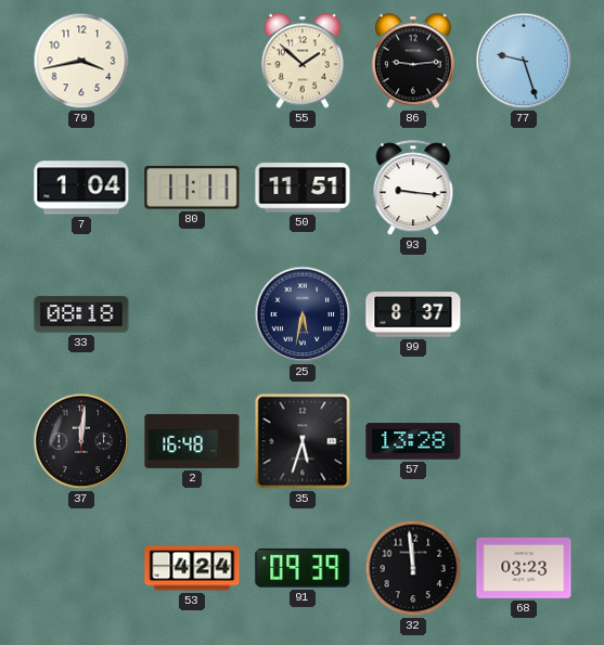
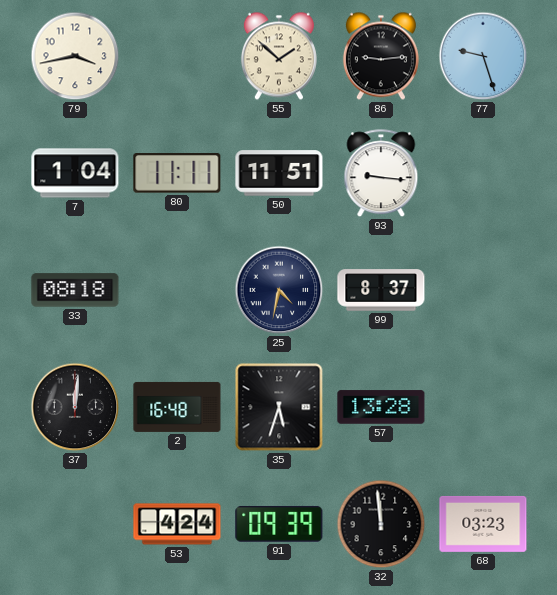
25: 5:32 -> 4:32 (279, 290)
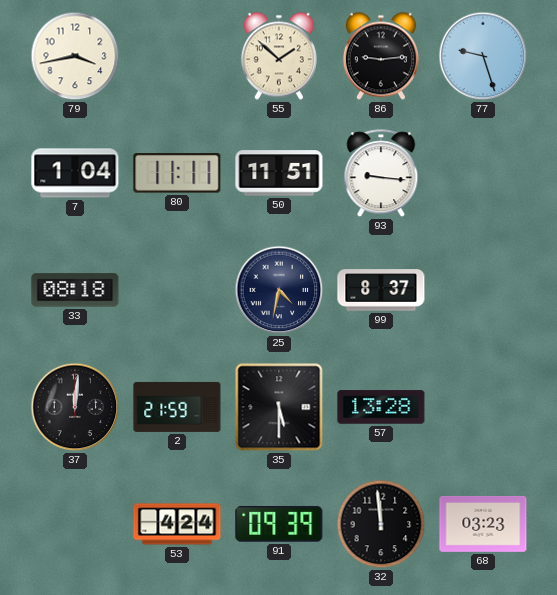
2: 16:48 -> 21:59 (177, 407)
35: 5:33 -> 5:30 (279, 407)
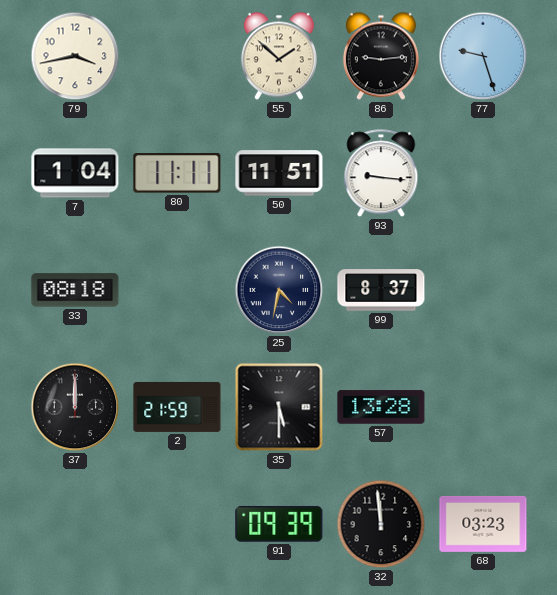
37: 12:01 -> 12:00 (75, 407)
53: 4:24 -> none (177, 524)
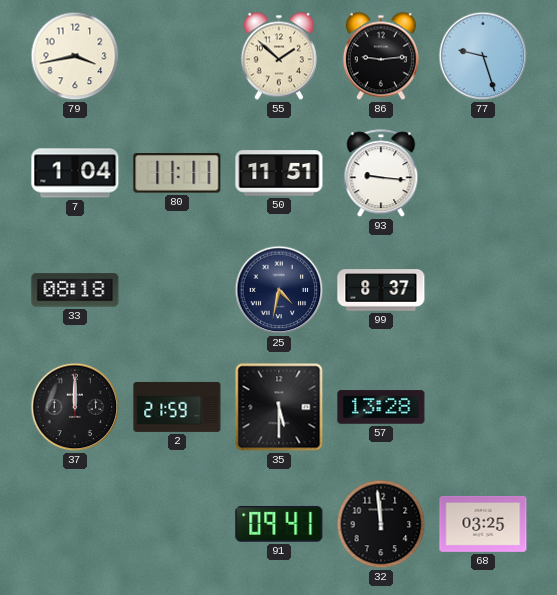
91: 09:39 -> 09:41 (279, 524)
68: 03:23 -> 03:25 (483, 524)
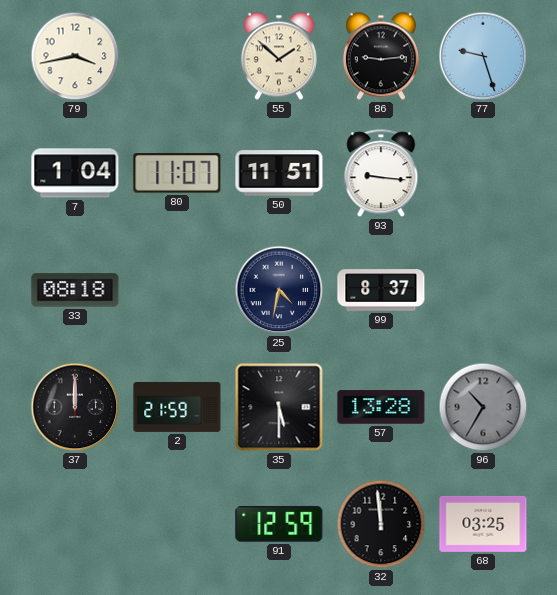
80: 11:11 -> 11:07 (177, 174)
96: none -> 10:35 (483, 407)
91: 09:41 -> 12:59 (279, 524)
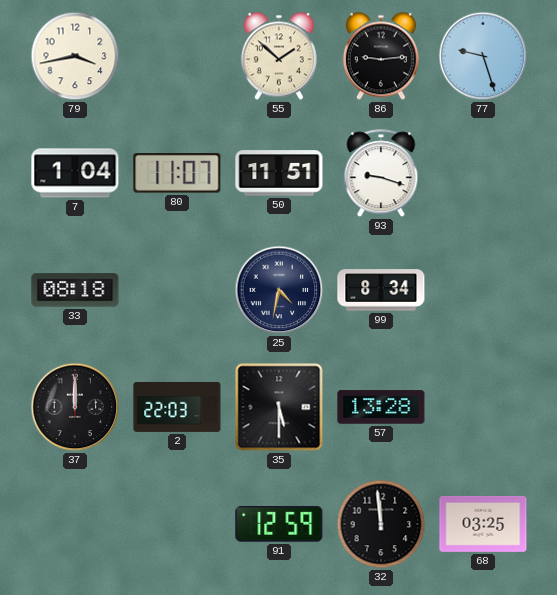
93: 9:16 -> 9:18 (381, 174)
99: 8:37 -> 8:34 (381, 290)
2: 21:59 -> 22:03 (177, 407)
96: 10:35 -> none (483, 407)
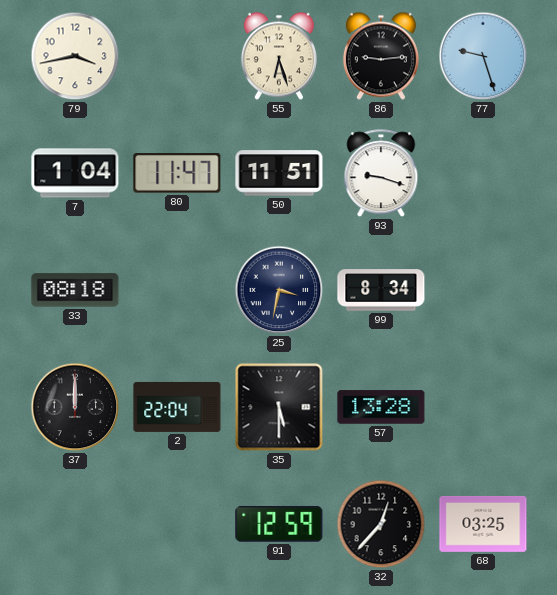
55: 1:52 -> 6:27 (279, 56)
80: 11:07 -> 11:47 (177, 174)
25: 4:32 -> 3:32 (279, 290)
2: 22:03 -> 22:04 (177, 407)
32: 11:59 -> 12:37 (381, 524)
